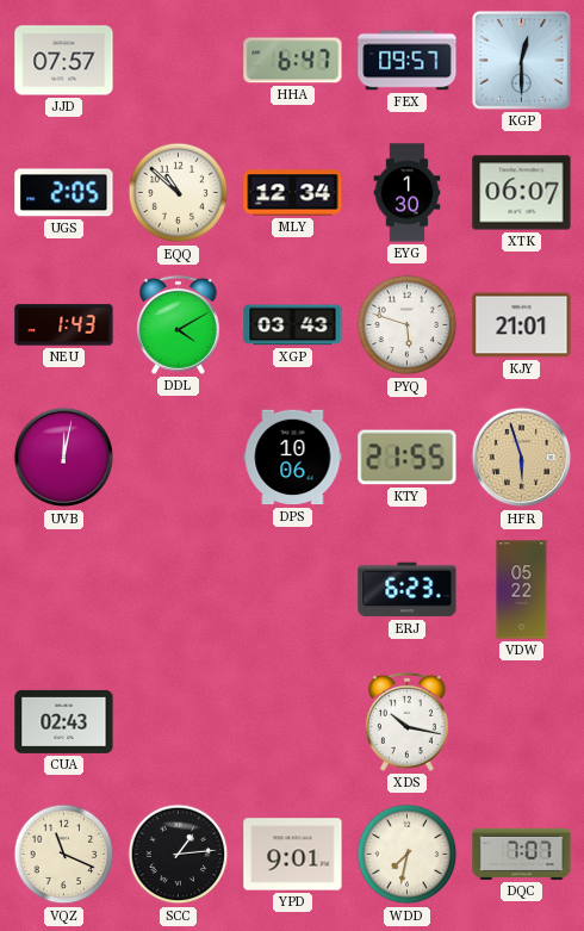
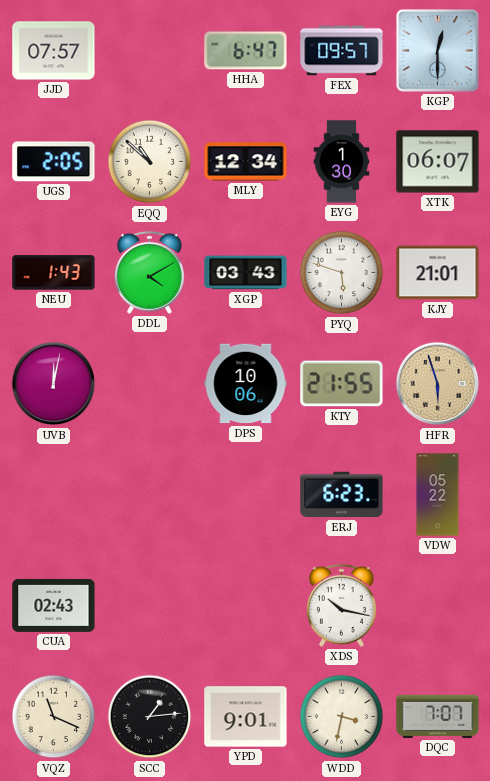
WDD: 7:32 -> 3:32 (342, 717)
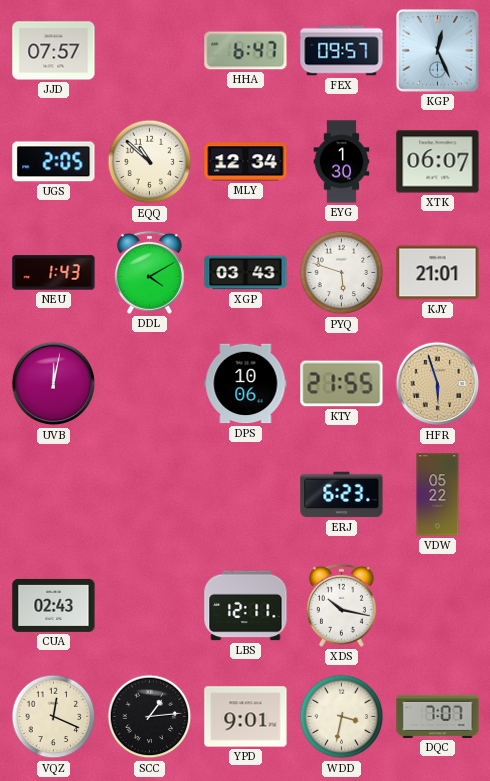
KGP: 12:30 -> 12:26 (438, 51)
LBS: none -> 12:11 (246, 606)
VQZ: 11:19 -> 12:19 (54, 717)
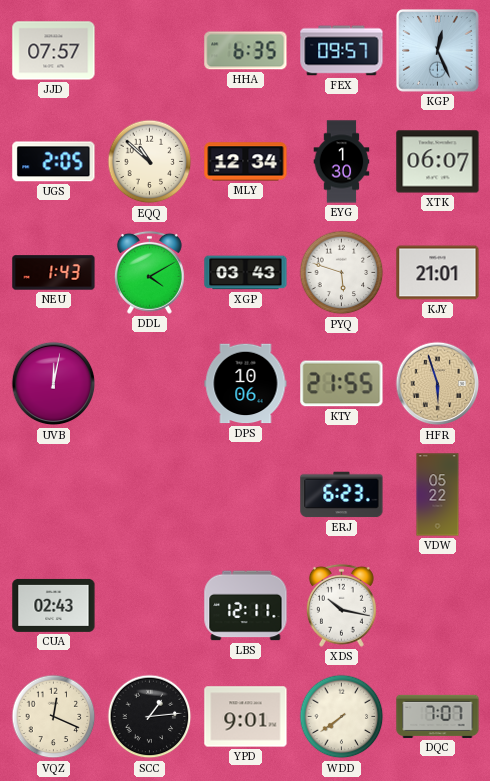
HHA: 6:47 -> 6:35 (246, 51)
WDD: 3:32 -> 7:39 (342, 717)
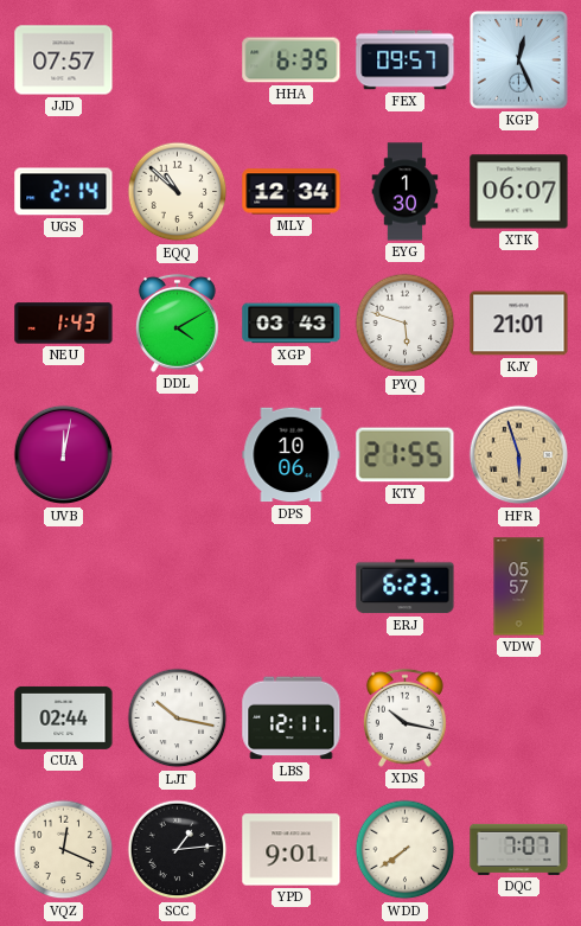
UGS: 2:05 -> 2:14 (64, 192)
VDW: 05:22 -> 05:57 (519, 587)
CUA: 02:43 -> 02:44 (64, 717)
LJT: none -> 10:17 (178, 719)
